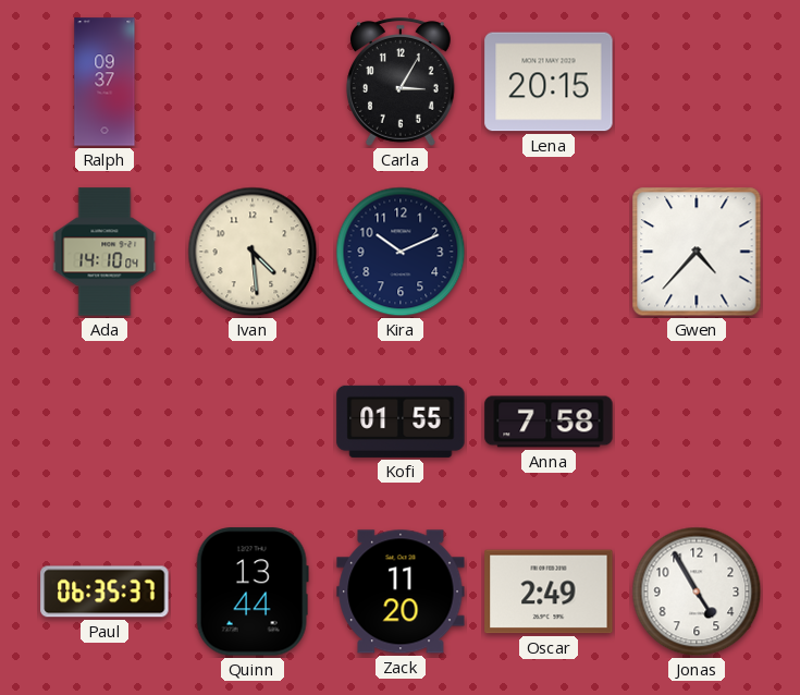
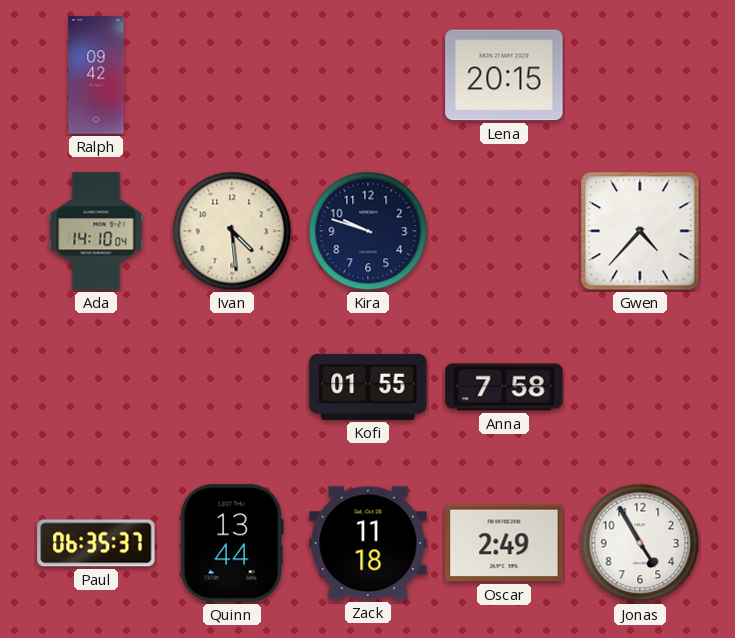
Ralph: 09:37 -> 09:42 (96, 75)
Carla: 3:05 -> none (401, 82)
Kira: 10:11 -> 9:48 (368, 231)
Zack: 11:20 -> 11:18 (368, 543)
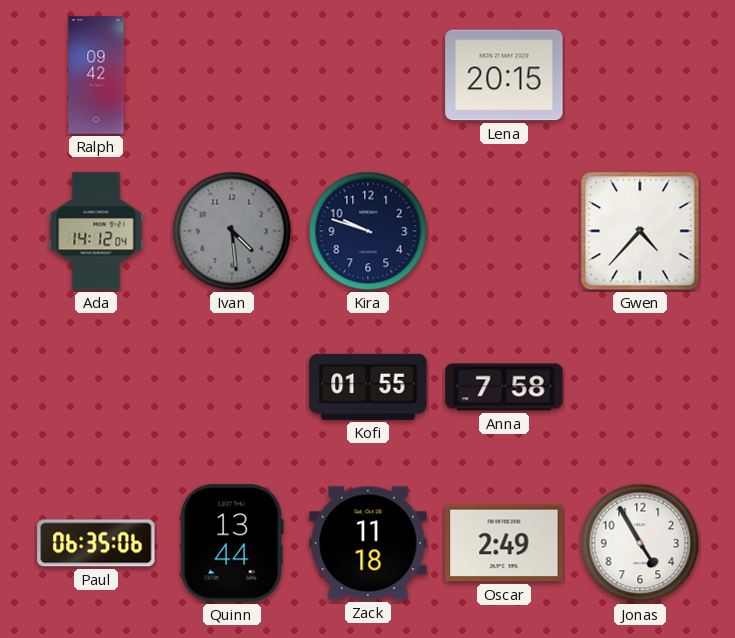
Ada: 14:10 -> 14:12 (96, 231)
Ivan dial: cream -> grey (232, 231)
Paul: 06:35:37 -> 06:35:06 (96, 543)
